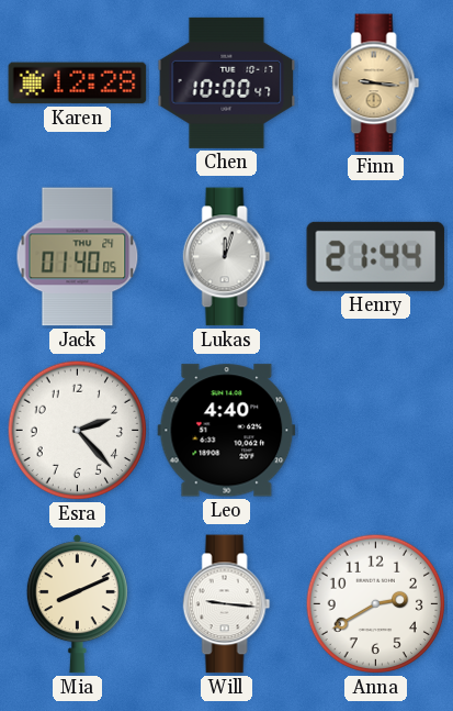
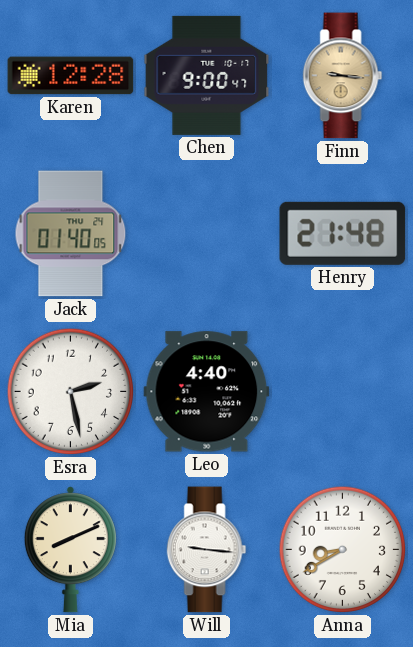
Chen: 10:00 -> 9:00 (207, 75)
Lukas: 12:03 -> none (227, 257)
Henry: 21:44 -> 21:48 (343, 233)
Esra: 2:23 -> 2:28 (71, 392)
Anna: 2:40 -> 8:40 (343, 550)
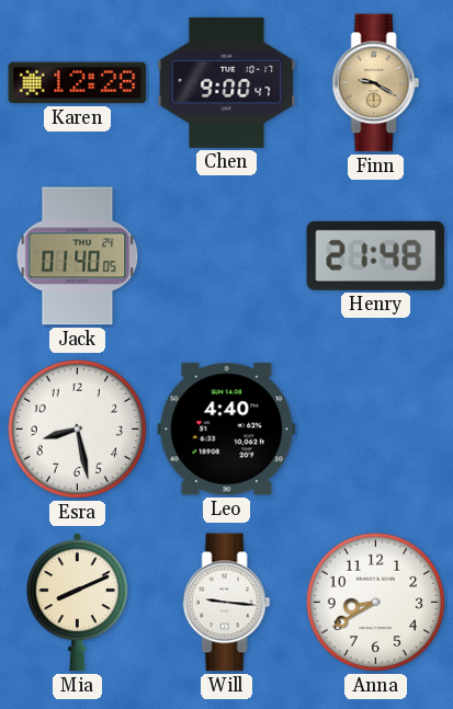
Finn: 9:16 -> 9:20 (376, 83)
Esra: 2:28 -> 8:28 (78, 430)
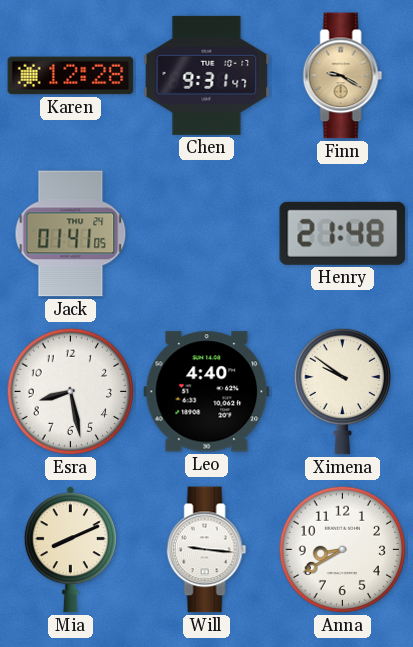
Chen: 9:00 -> 9:31 (207, 75)
Jack: 01:40 -> 01:41 (71, 234)
Ximena: none -> 9:51 (342, 391)
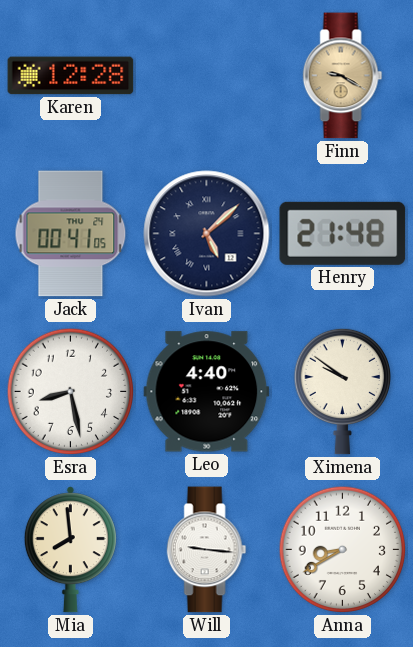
Chen: 9:31 -> none (207, 75)
Jack: 01:41 -> 00:41 (71, 234)
Ivan: none -> 5:08 (207, 234)
Mia: 8:11 -> 7:59 (70, 550)
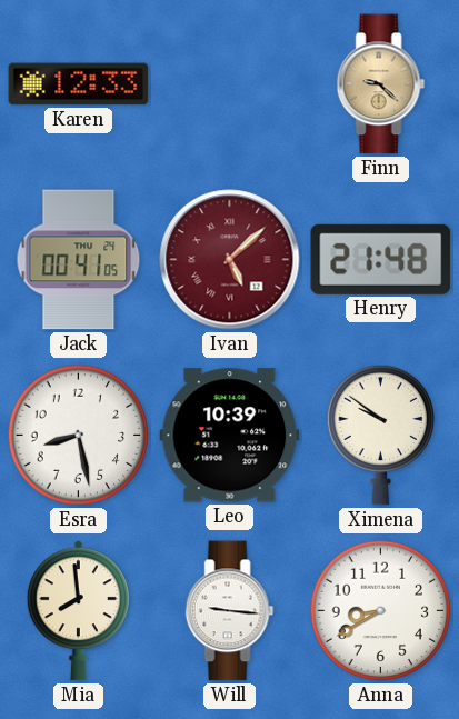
Karen: 12:28 -> 12:33 (79, 84)
Finn: 9:20 -> 9:22 (381, 84)
Ivan dial: navy -> burgundy (230, 260)
Leo: 4:40 -> 10:39 (230, 436)
